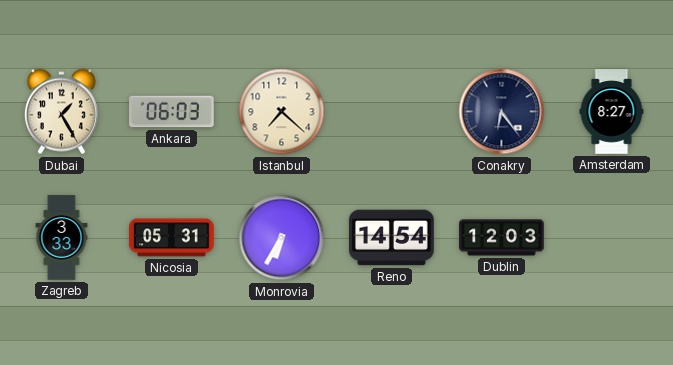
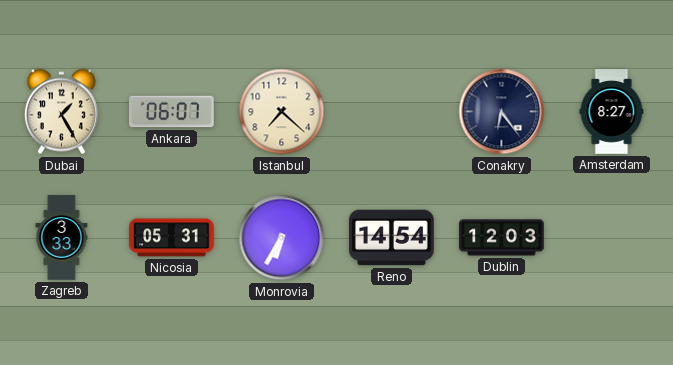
Ankara: 06:03 -> 06:07 (172, 112)
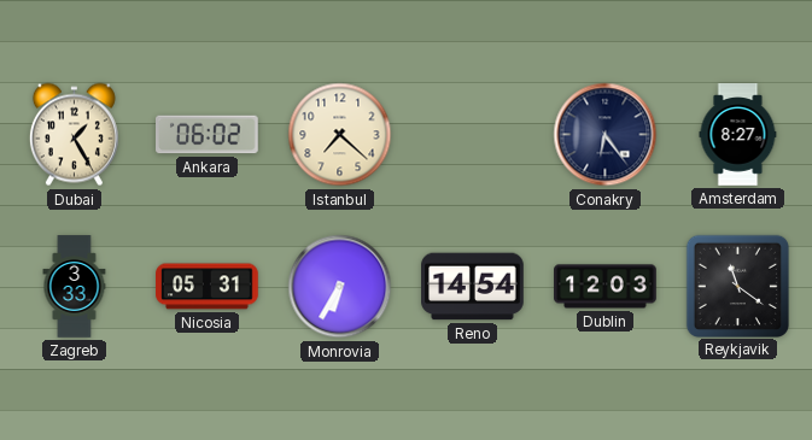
Ankara: 06:07 -> 06:02 (208, 135)
Reykjavik: none -> 11:21 (737, 286)
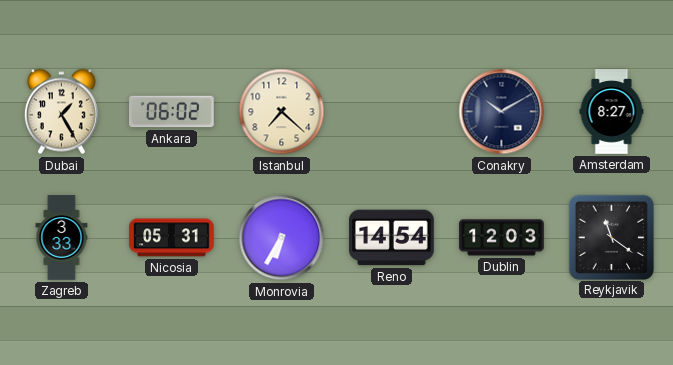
Conakry: 6:24 -> 10:10 (502, 112)
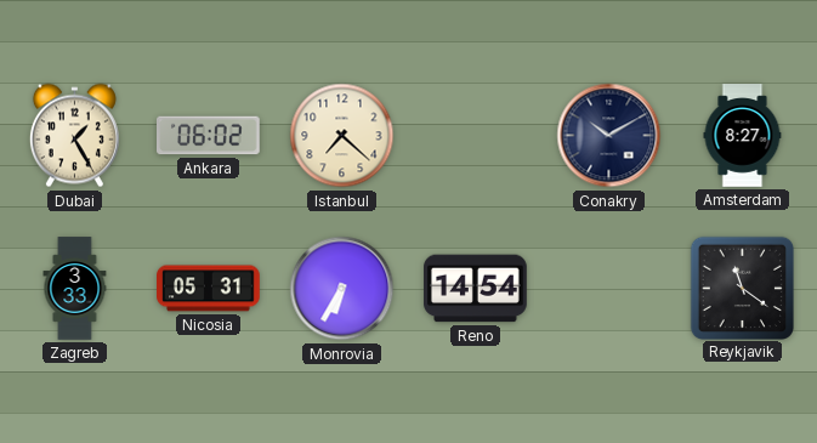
Dublin: 12:03 -> none (502, 238)
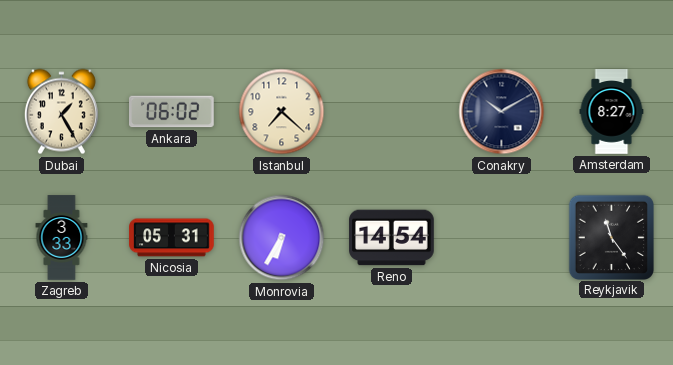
Reykjavik: 11:21 -> 11:24 (611, 237)
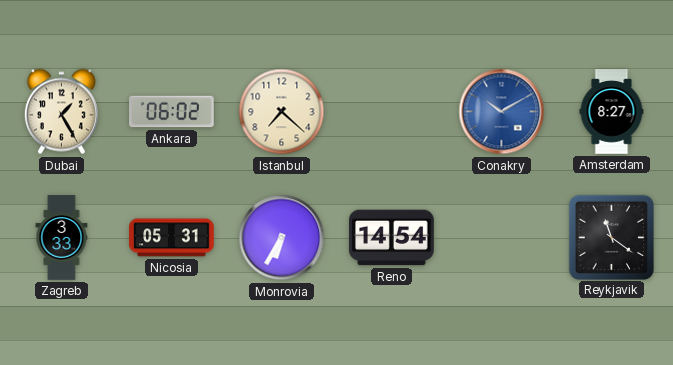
Conakry dial: navy -> blue (502, 112)
Reykjavik: 11:24 -> 11:21 (611, 237)
